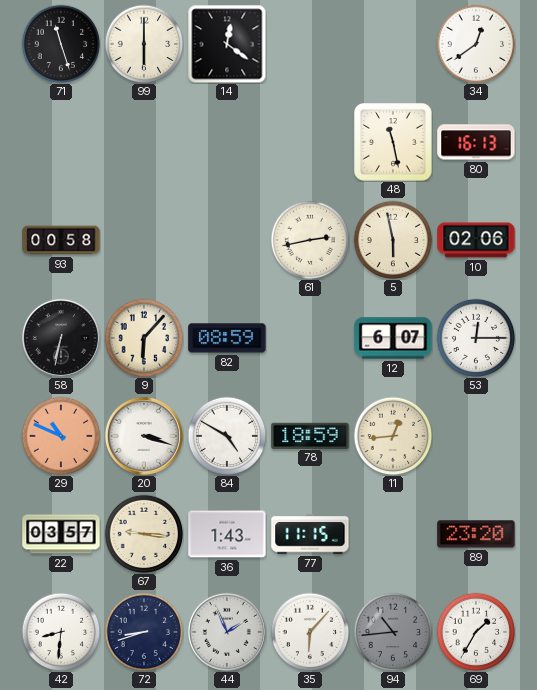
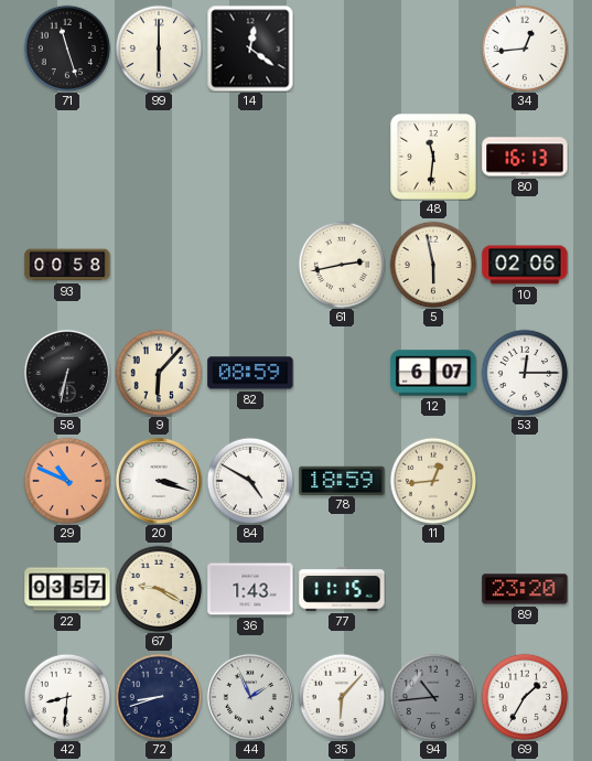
34: 12:39 -> 12:44 (525, 49)
48: 11:28 -> 11:31 (433, 157)
67: 9:16 -> 9:20 (159, 589)
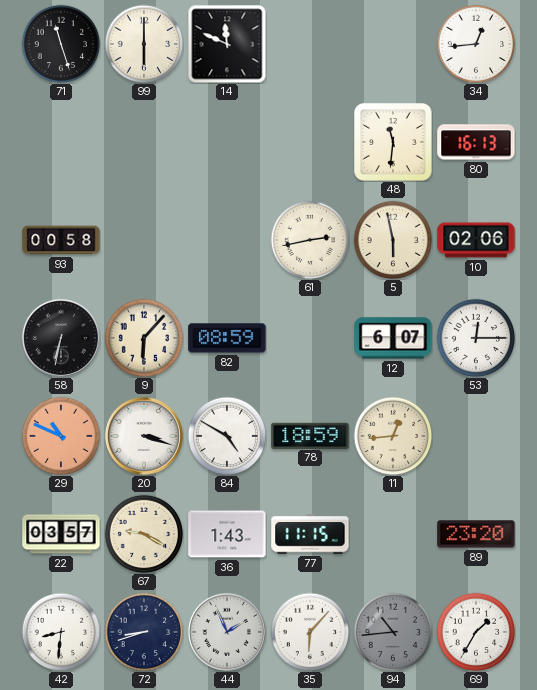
14: 12:21 -> 11:49 (227, 44)
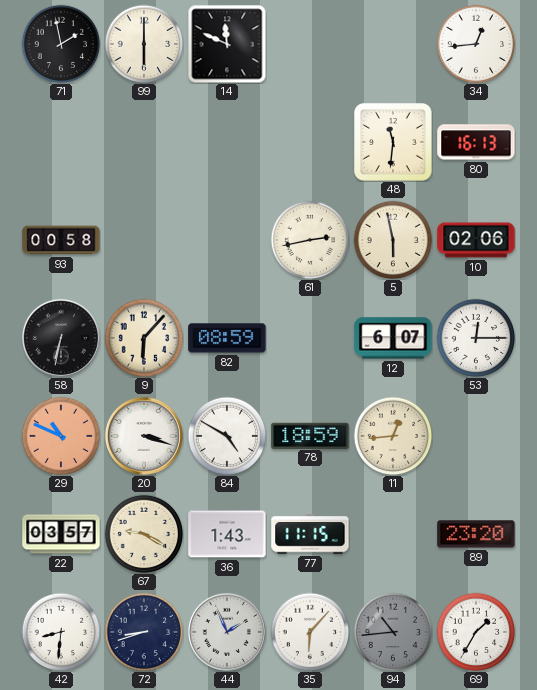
71: 11:27 -> 1:58 (61, 44)
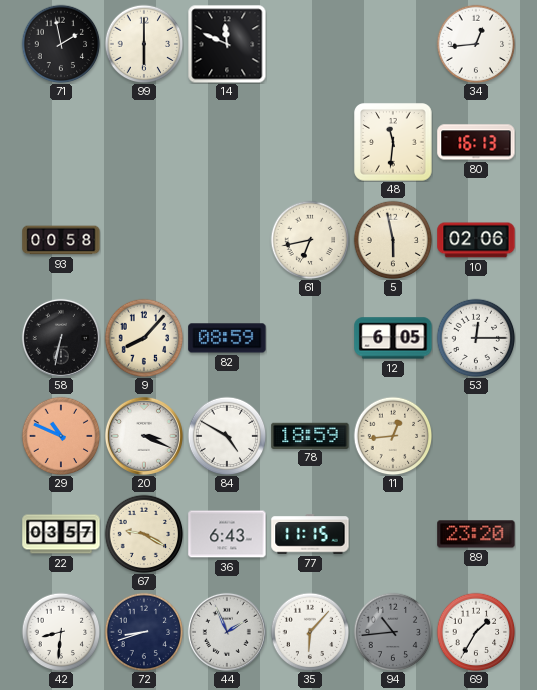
61: 2:43 -> 6:43 (310, 240)
9: 6:07 -> 8:07 (144, 338)
12: 6:07 -> 6:05 (393, 338)
20: 3:18 -> 3:19 (144, 436)
36: 1:43 -> 6:43 (227, 534)
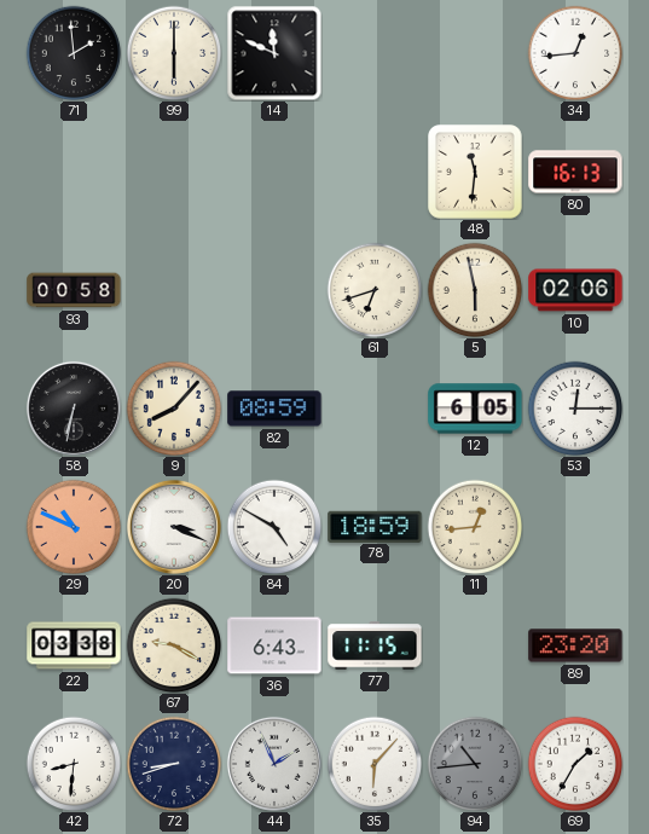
71: 1:58 -> 1:59 (74, 53)
61: 6:43 -> 6:42 (375, 290)
22: 03:57 -> 03:38 (74, 645)
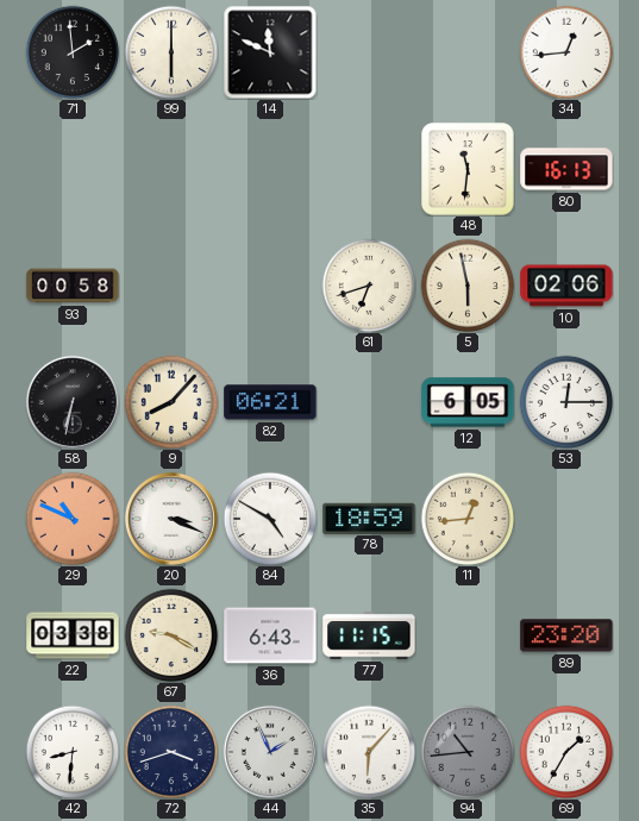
82: 08:59 -> 06:21 (270, 402)
72: 8:42 -> 3:42 (171, 752)
